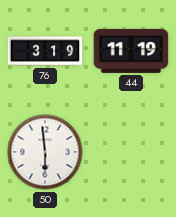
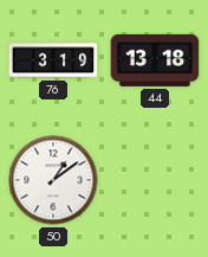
44: 11:19 -> 13:18 (155, 60)
50: 5:59 -> 1:09 (53, 180)
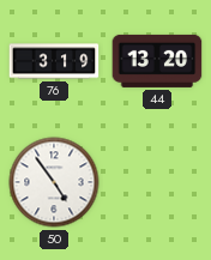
44: 13:18 -> 13:20 (157, 61)
50: 1:09 -> 4:54 (54, 182)
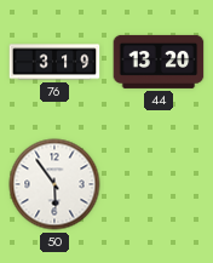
50: 4:54 -> 5:54 (54, 184)
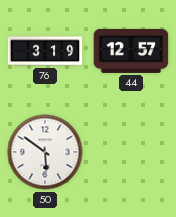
44: 13:20 -> 12:57 (131, 51)
50: 5:54 -> 5:51 (45, 152)
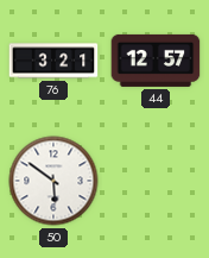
76: 3:19 -> 3:21 (53, 61)
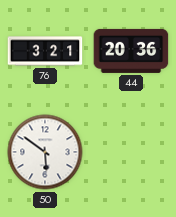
44: 12:57 -> 20:36 (131, 51)
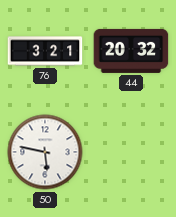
44: 20:36 -> 20:32 (131, 51)
50: 5:51 -> 5:47 (45, 152)
